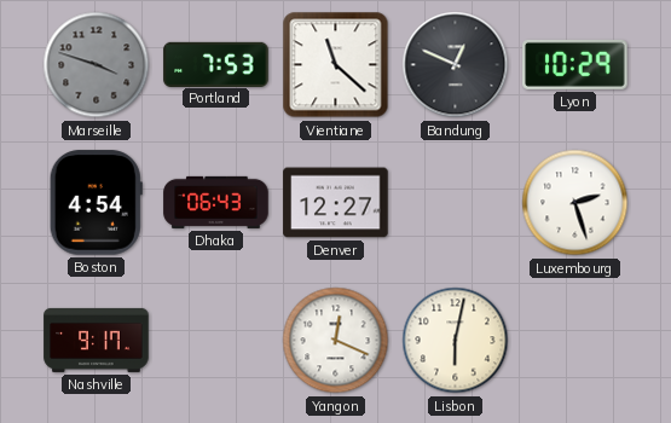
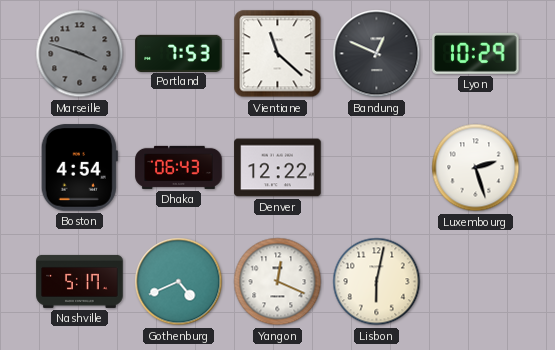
Denver: 12:27 -> 12:22 (278, 168)
Nashville: 9:17 -> 5:17 (80, 281)
Gothenburg: none -> 4:41 (179, 282)
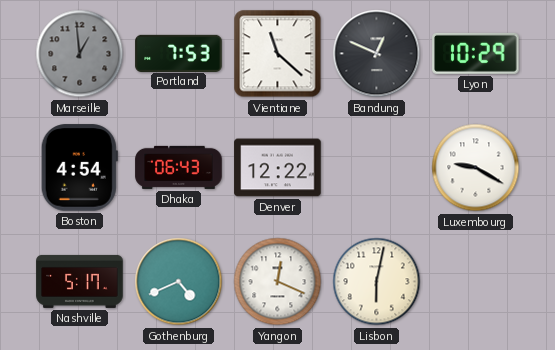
Marseille: 3:48 -> 12:59 (80, 54)
Luxembourg: 2:27 -> 9:20 (476, 168)
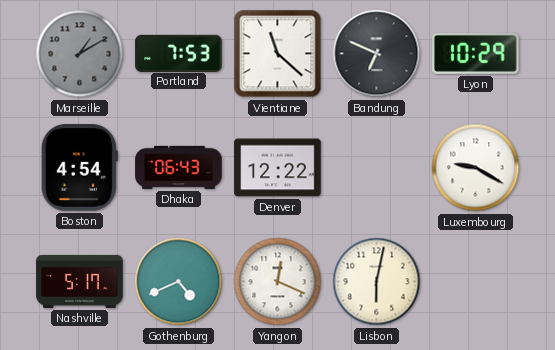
Marseille: 12:59 -> 1:10 (80, 54)
Bandung: 12:49 -> 6:49 (377, 54)
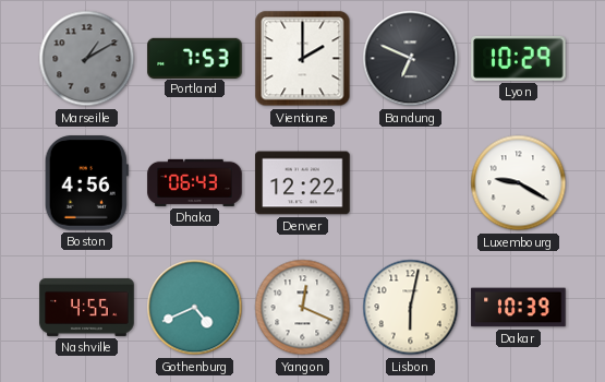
Vientiane: 11:22 -> 2:00 (303, 59)
Boston: 4:54 -> 4:56 (86, 183)
Nashville: 5:17 -> 4:55 (87, 307)
Dakar: none -> 10:39 (519, 308)
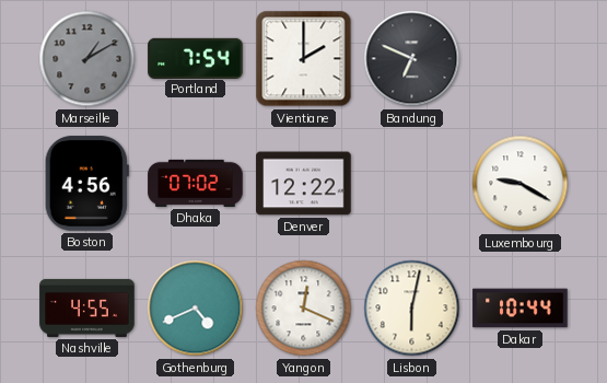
Portland: 7:53 -> 7:54 (196, 58)
Lyon: 10:29 -> none (519, 58)
Dhaka: 06:43 -> 07:02 (196, 183)
Dakar: 10:39 -> 10:44 (521, 309)
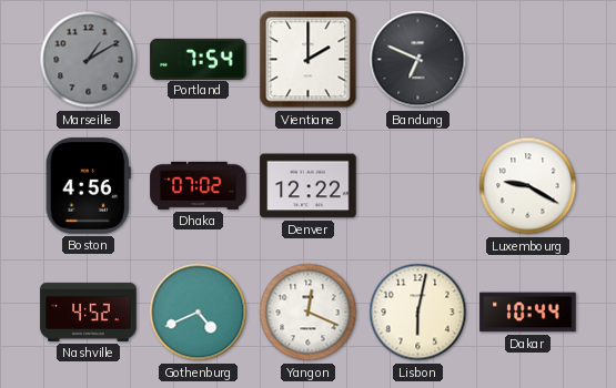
Nashville: 4:55 -> 4:52 (89, 312)
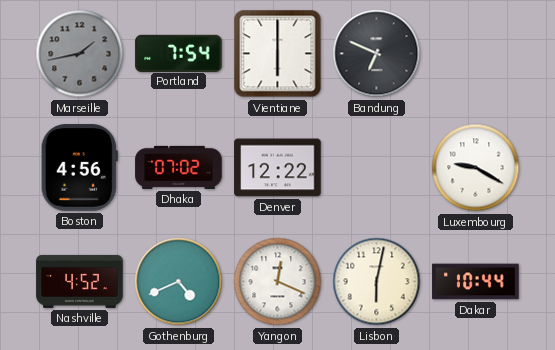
Marseille: 1:10 -> 1:43 (80, 54)
Vientiane: 2:00 -> 6:00 (278, 54)
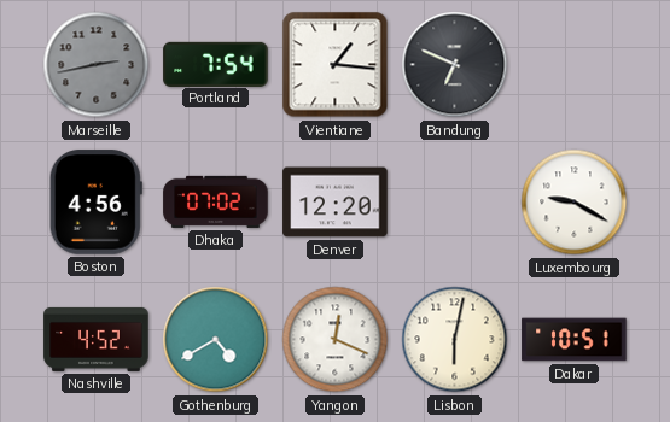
Marseille: 1:43 -> 2:43 (97, 65)
Vientiane: 6:00 -> 1:16 (336, 65)
Denver: 12:22 -> 12:20 (336, 203)
Gothenburg: 4:41 -> 4:40 (216, 340)
Dakar: 10:44 -> 10:51 (575, 340)
